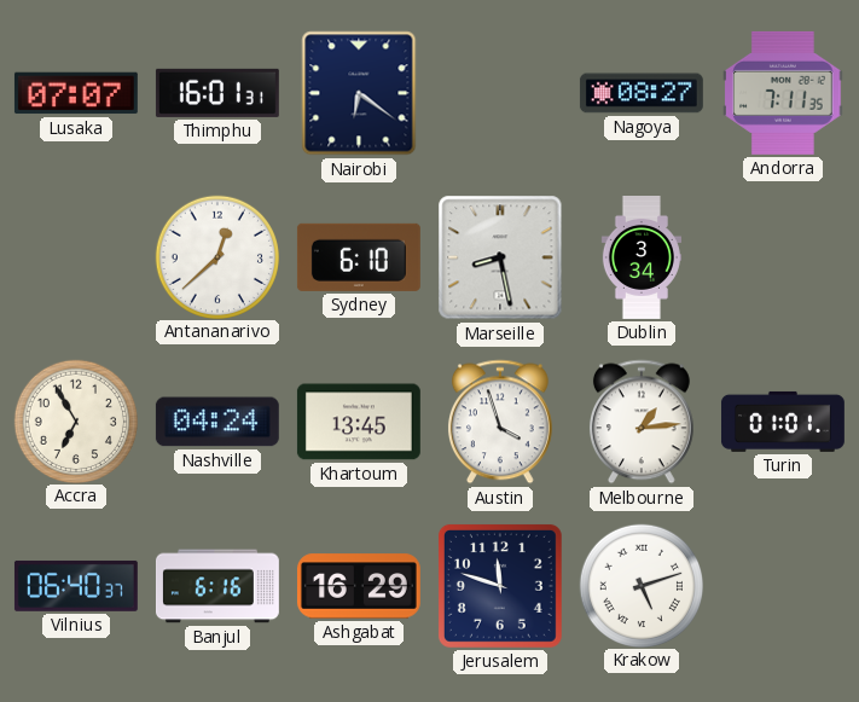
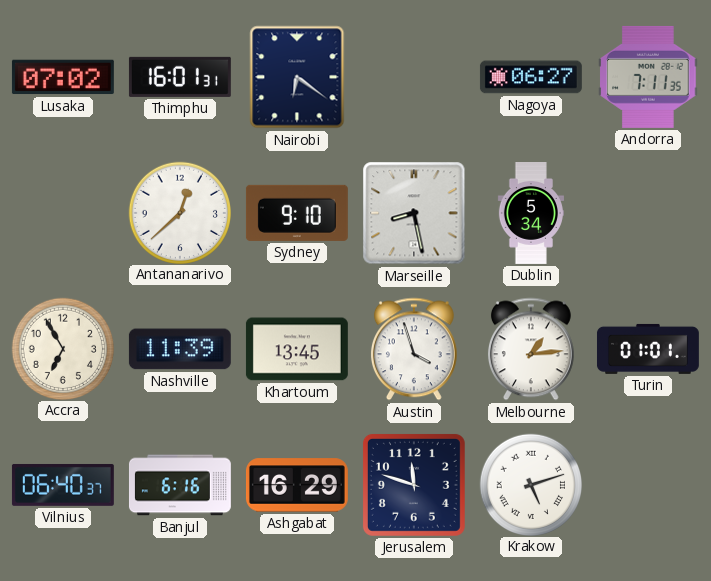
Lusaka: 07:07 -> 07:02 (63, 77)
Nagoya: 08:27 -> 06:27 (531, 77)
Sydney: 6:10 -> 9:10 (297, 213)
Dublin: 3:34 -> 5:34 (531, 214)
Nashville: 04:24 -> 11:39 (180, 349)
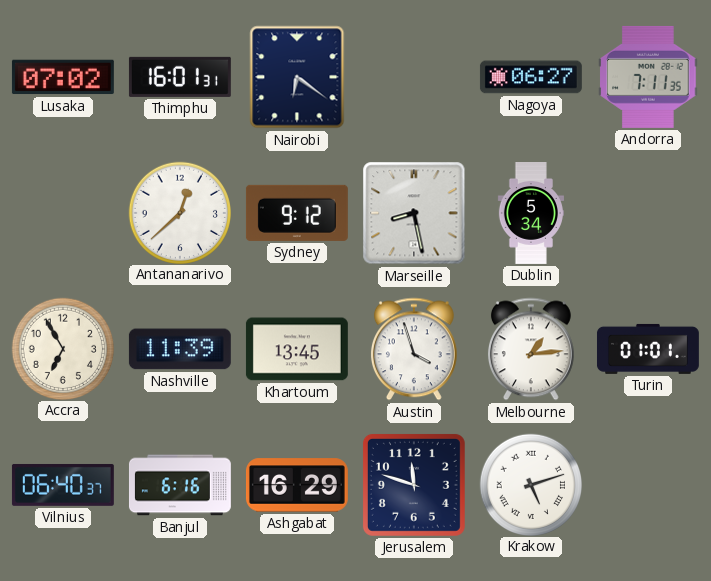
Sydney: 9:10 -> 9:12 (297, 213)
